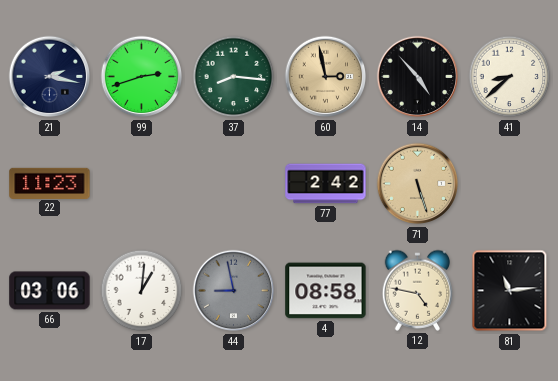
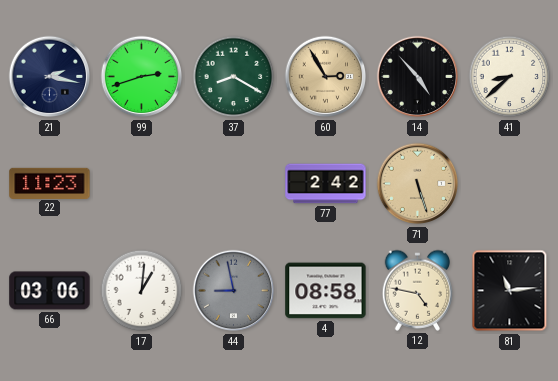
37: 8:16 -> 8:20 (234, 77)
60: 2:58 -> 2:55 (326, 77)
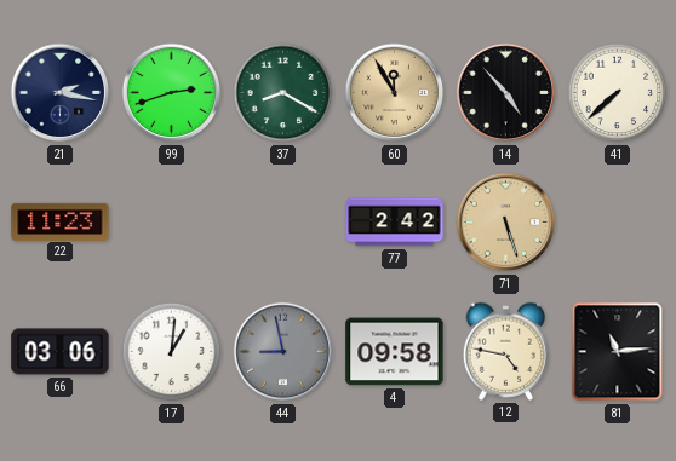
60: 2:55 -> 11:55 (395, 93)
41: 8:38 -> 7:38 (618, 93)
4: 08:58 -> 09:58 (395, 352)
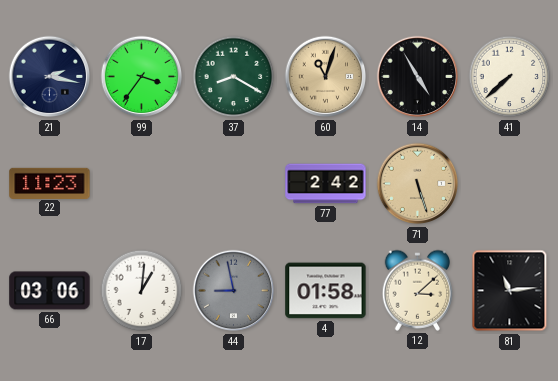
99: 2:42 -> 3:36 (142, 77)
60: 11:55 -> 11:03 (326, 77)
14: 4:53 -> 4:55 (418, 77)
4: 09:58 -> 01:58 (326, 291)
12: 4:47 -> 3:08 (418, 290)
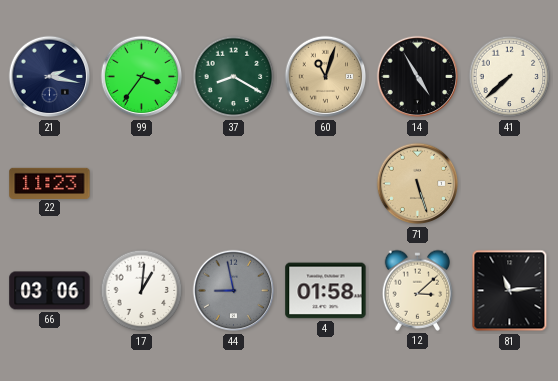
77: 2:42 -> none (326, 184)
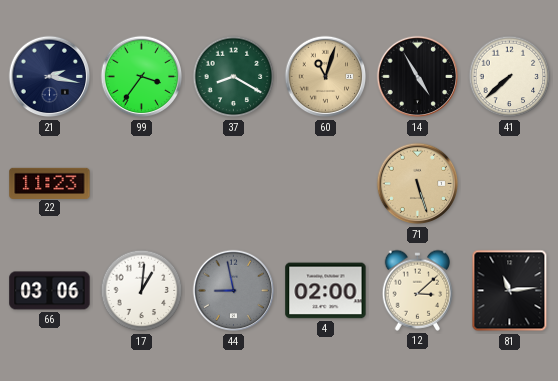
4: 01:58 -> 02:00 (326, 291)
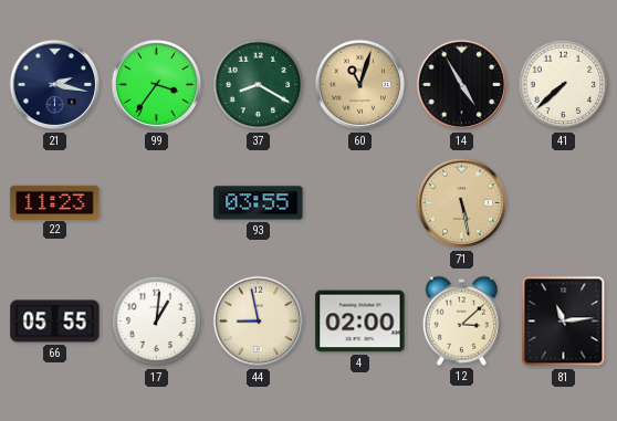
93: none -> 03:55 (259, 203)
71: 5:27 -> 5:28 (462, 203)
66: 03:06 -> 05:55 (55, 322)
44 dial: grey -> cream (259, 322)
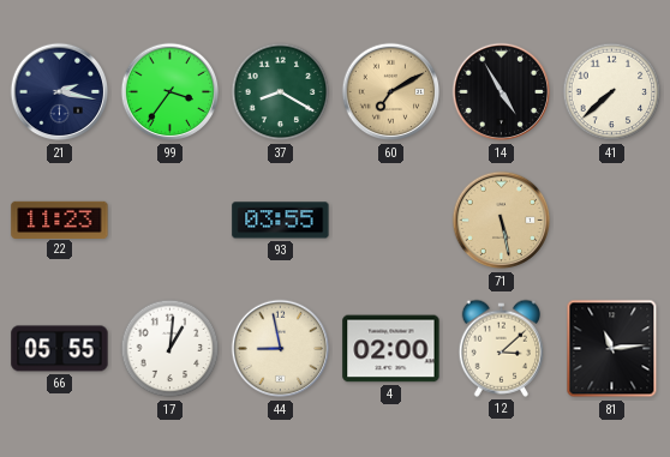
60: 11:03 -> 7:10 (391, 92)
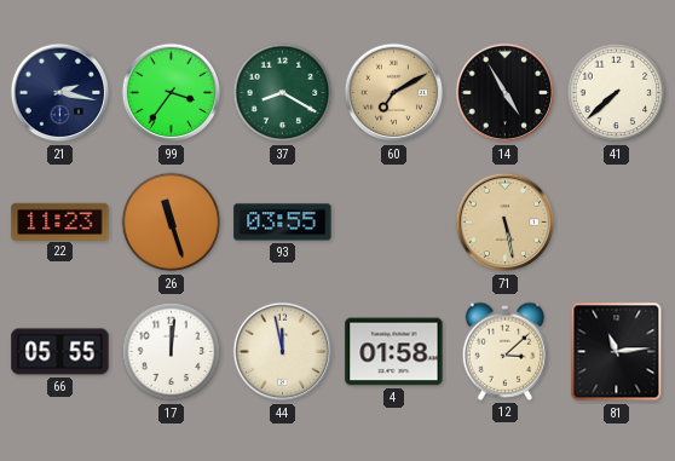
26: none -> 11:27 (172, 223)
17: 1:01 -> 12:01 (172, 352)
44: 8:58 -> 11:58 (283, 352)
4: 02:00 -> 01:58 (394, 352)
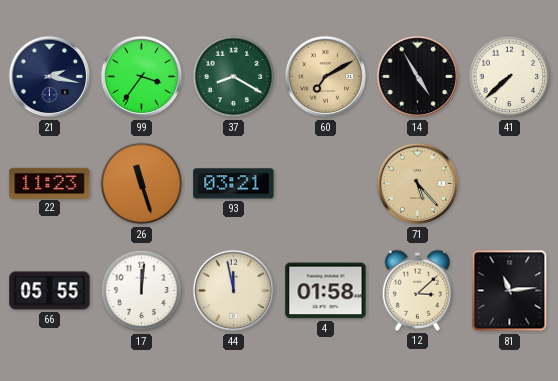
93: 03:55 -> 03:21 (234, 184)
71: 5:28 -> 5:23 (418, 184)
